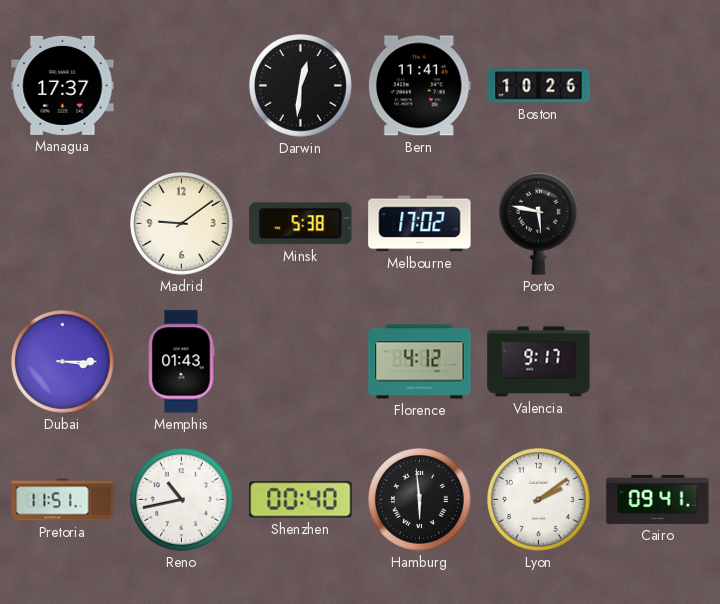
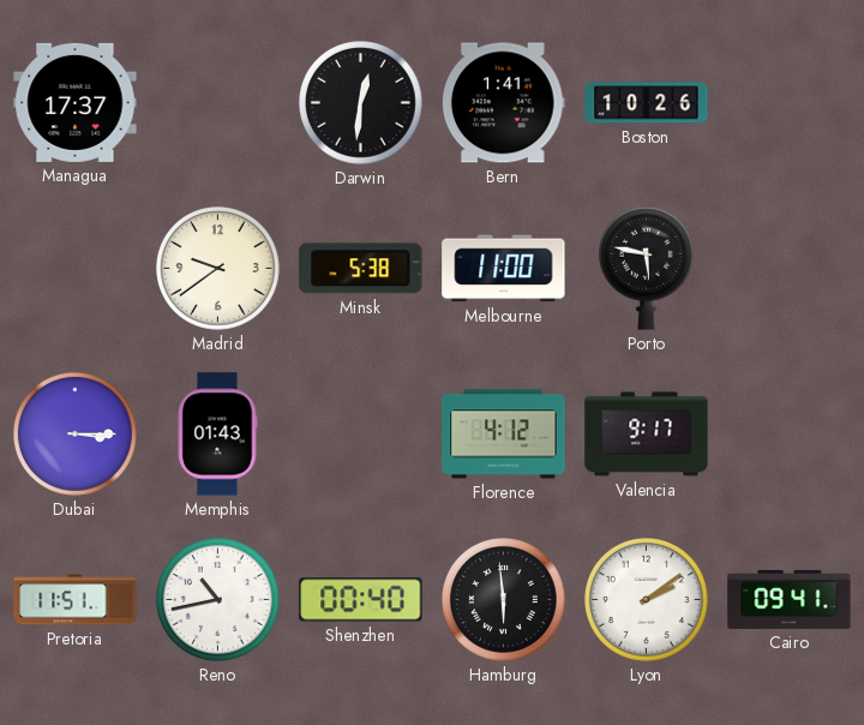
Bern: 11:41 -> 1:41 (503, 103)
Madrid: 9:09 -> 9:39 (218, 269)
Melbourne: 17:02 -> 11:00 (504, 269)
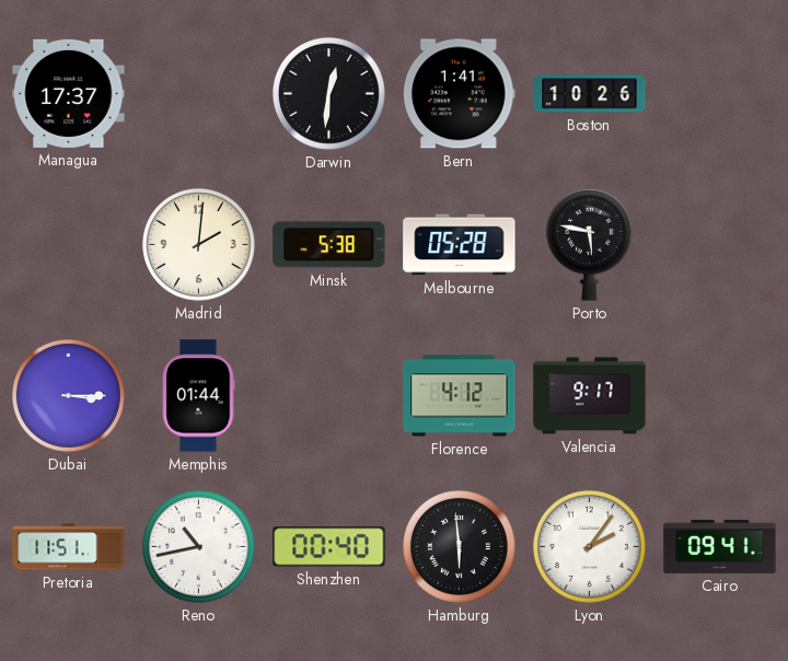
Madrid: 9:39 -> 2:01 (199, 245)
Melbourne: 11:00 -> 05:28 (460, 245)
Memphis: 01:43 -> 01:44 (198, 396)
Lyon: 2:09 -> 2:06 (590, 547)
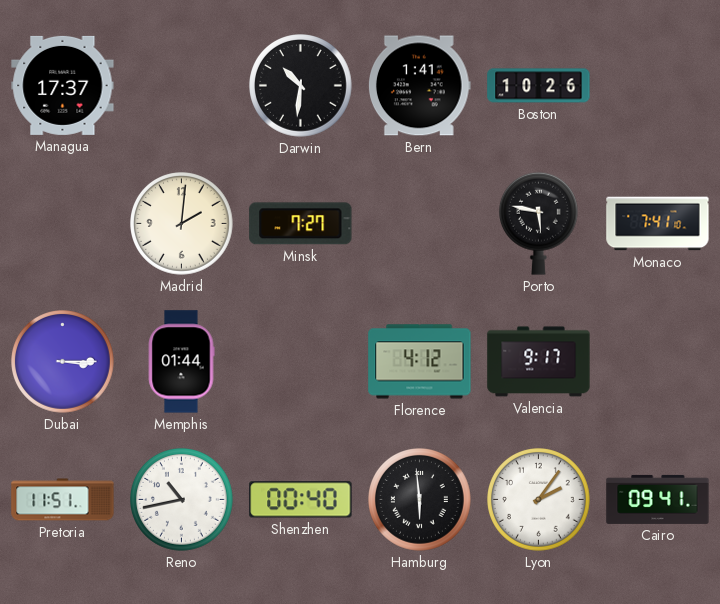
Darwin: 12:31 -> 10:31 (301, 86)
Minsk: 5:38 -> 7:27 (301, 224)
Melbourne: 05:28 -> none (460, 245)
Monaco: none -> 7:41 (658, 224)
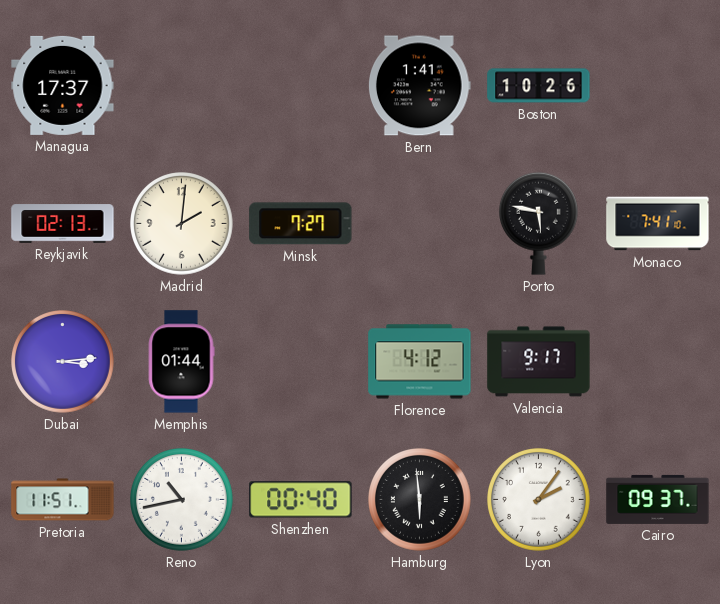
Darwin: 10:31 -> none (301, 86)
Reykjavik: none -> 02:13 (63, 224)
Dubai: 3:15 -> 3:14 (63, 362)
Cairo: 09:41 -> 09:37 (658, 499)
